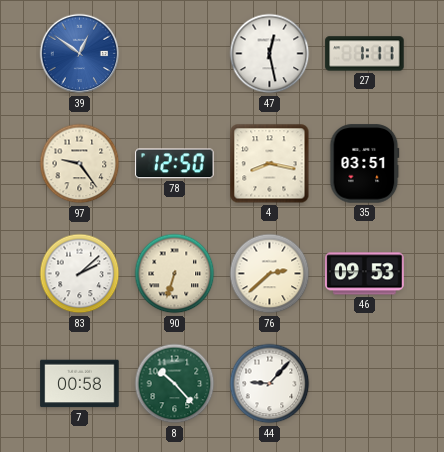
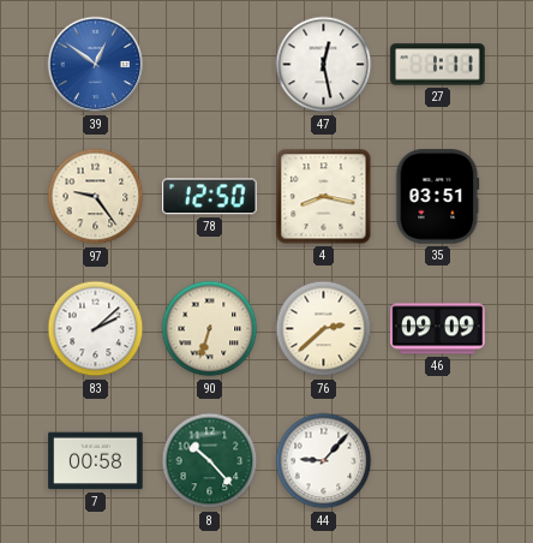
46: 09:53 -> 09:09 (438, 329)
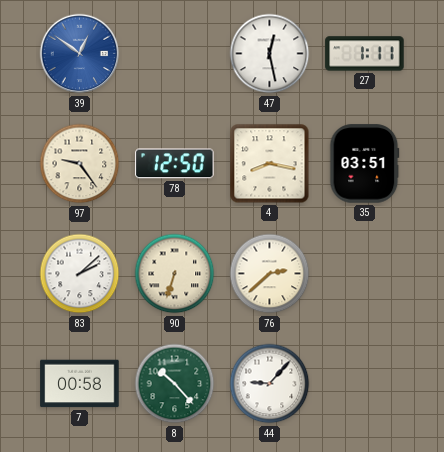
46: 09:09 -> none (438, 329)
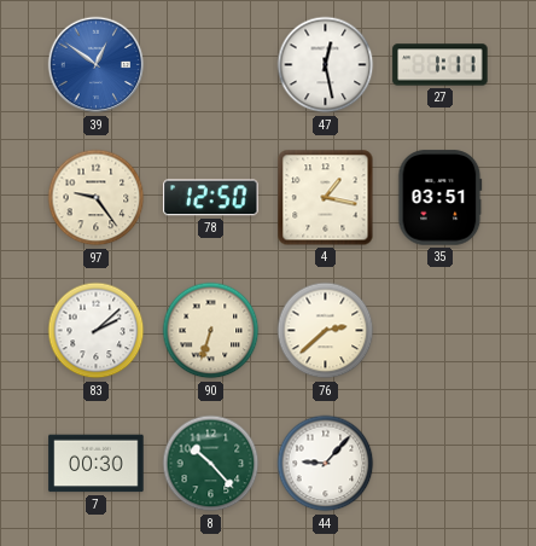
4: 8:17 -> 1:17 (326, 198)
7: 00:58 -> 00:30 (97, 464)
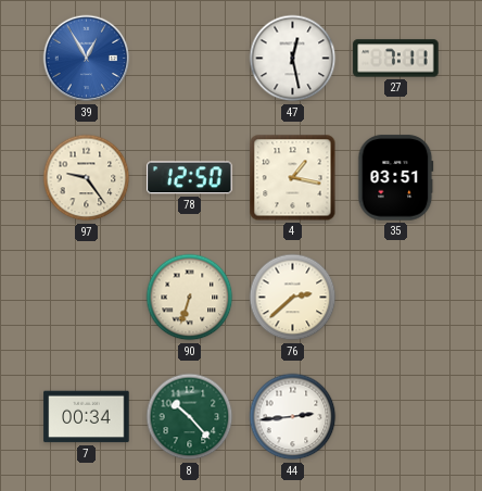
39: 12:51 -> 12:55 (87, 59)
27: 1:11 -> 7:11 (396, 59)
83: 2:08 -> none (97, 331)
7: 00:30 -> 00:34 (87, 417)
44: 9:07 -> 2:44 (293, 417)
